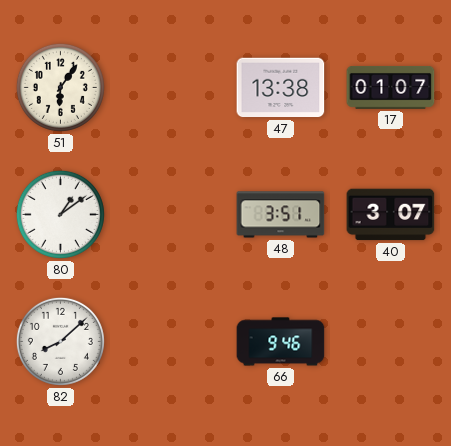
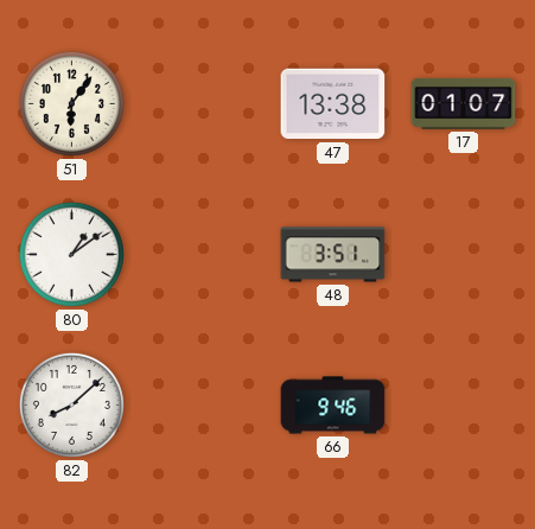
40: 3:07 -> none (391, 215)
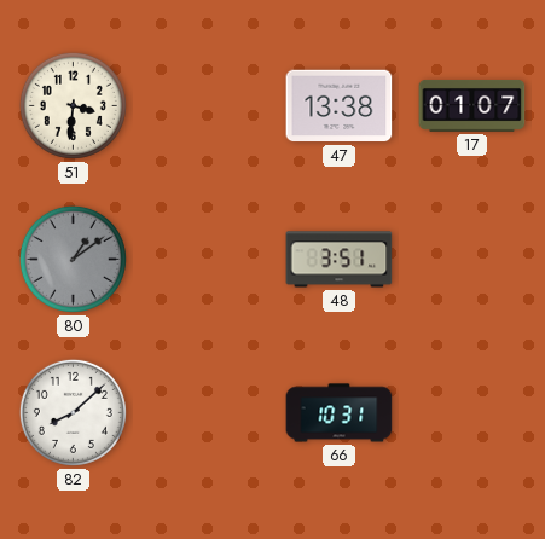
51: 6:06 -> 3:31 (73, 105)
80 dial: white -> grey (73, 259)
66: 9:46 -> 10:31 (340, 413)
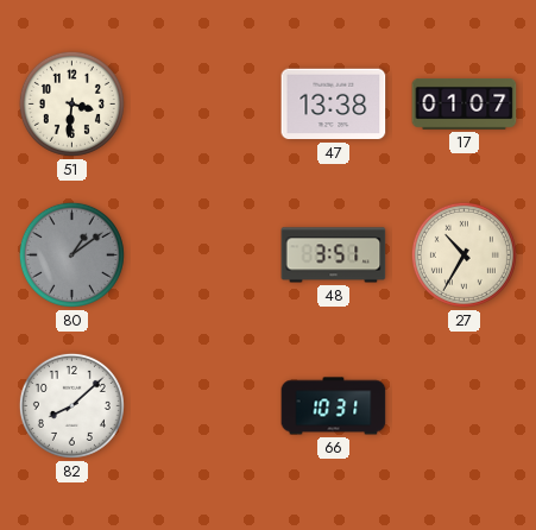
27: none -> 10:35 (464, 254)
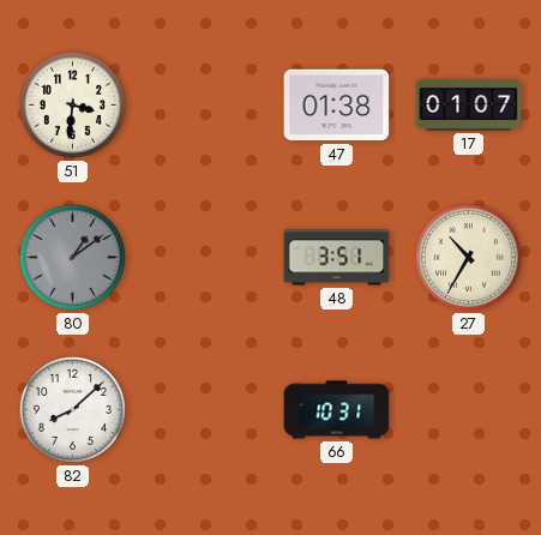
47: 13:38 -> 01:38 (337, 106)
